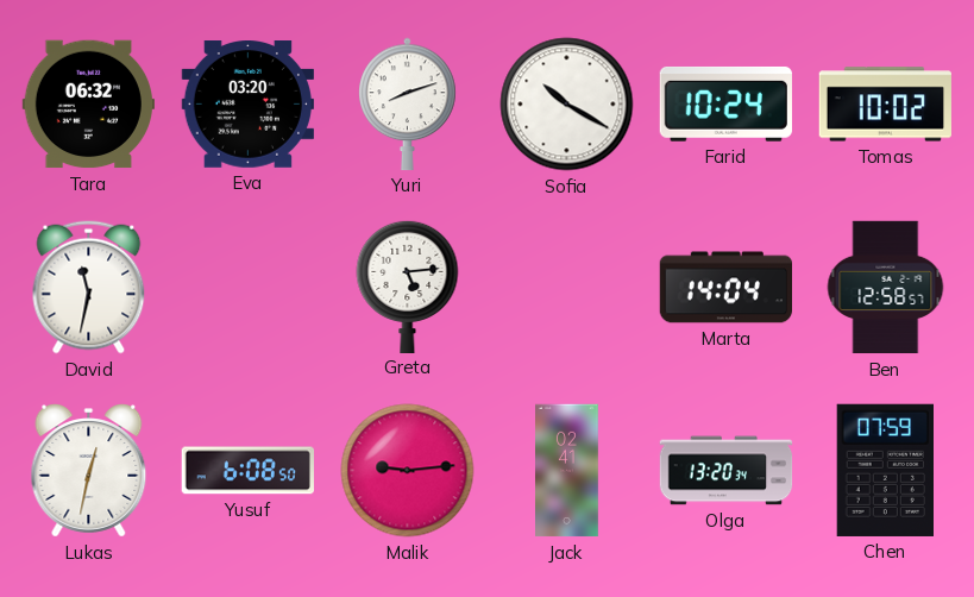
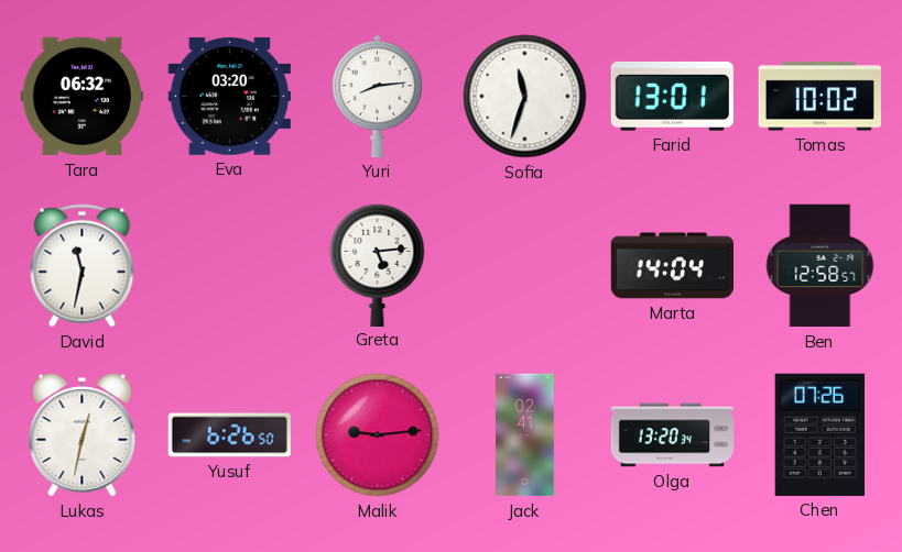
Yuri: 8:12 -> 8:14 (378, 96)
Sofia: 10:20 -> 11:33 (525, 97)
Farid: 10:24 -> 13:01 (672, 96)
Yusuf: 6:08 -> 6:26 (229, 435)
Chen: 07:59 -> 07:26 (819, 434)
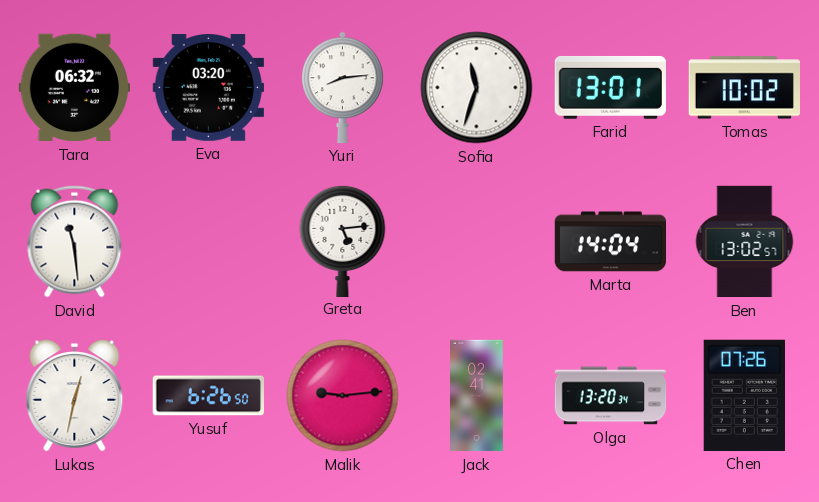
David: 11:32 -> 11:29 (75, 242)
Ben: 12:58 -> 13:02 (745, 242)
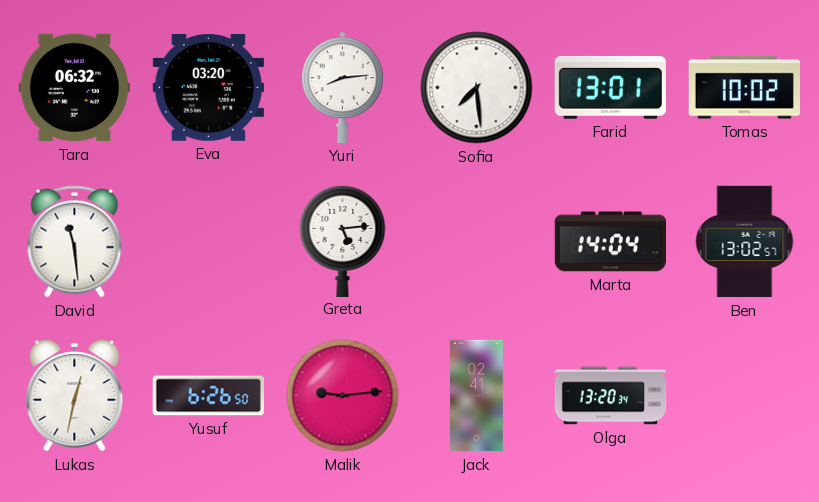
Sofia: 11:33 -> 7:29 (477, 88)
Chen: 07:26 -> none (744, 395)
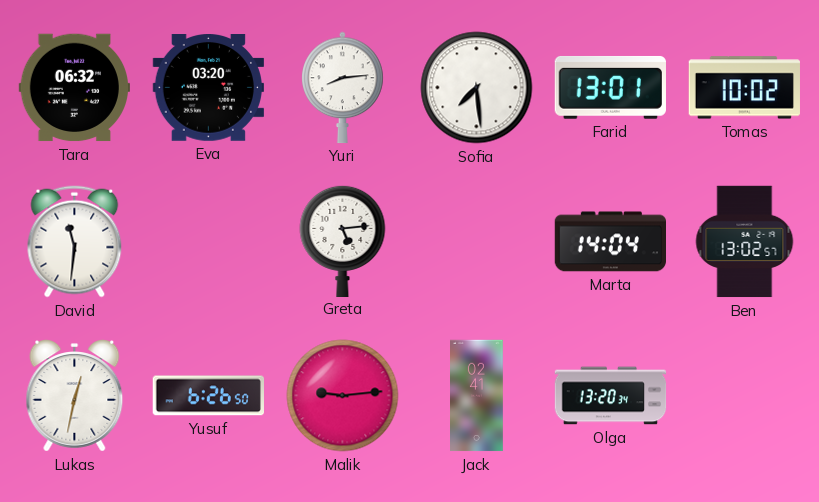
David: 11:29 -> 11:31 (75, 242)
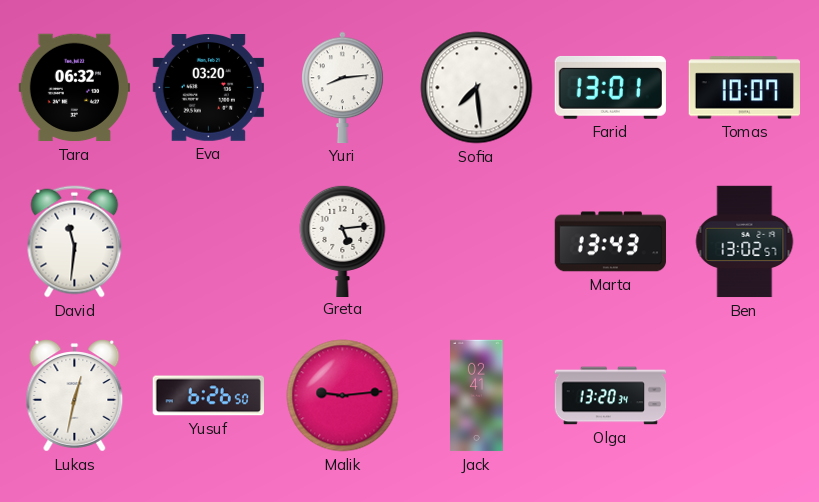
Tomas: 10:02 -> 10:07 (744, 88)
Marta: 14:04 -> 13:43 (610, 242)
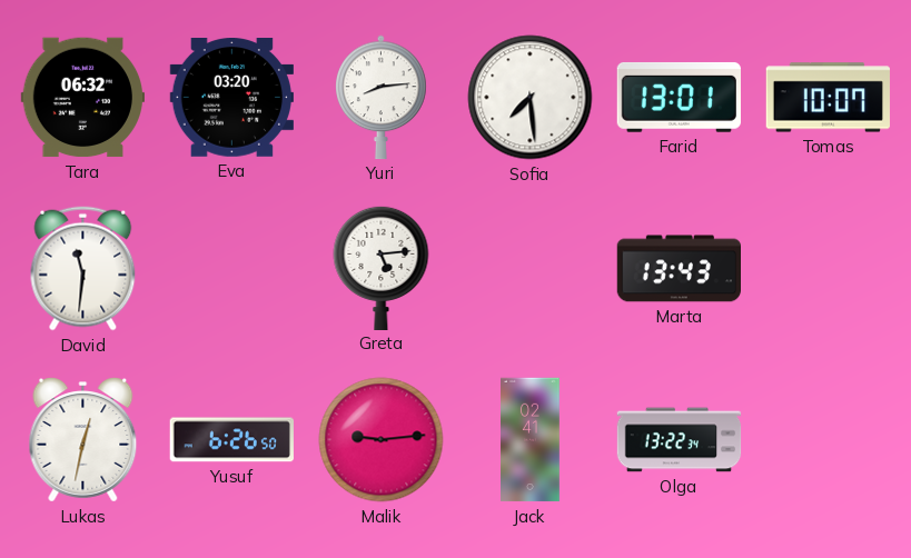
Ben: 13:02 -> none (745, 242)
Olga: 13:20 -> 13:22 (680, 440)
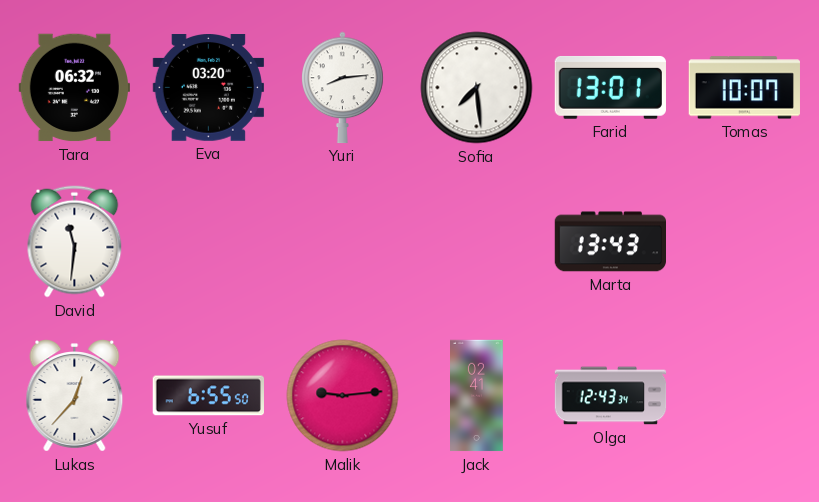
Greta: 5:14 -> none (382, 267)
Lukas: 12:32 -> 12:37 (75, 396)
Yusuf: 6:26 -> 6:55 (208, 396)
Olga: 13:22 -> 12:43 (611, 396)
